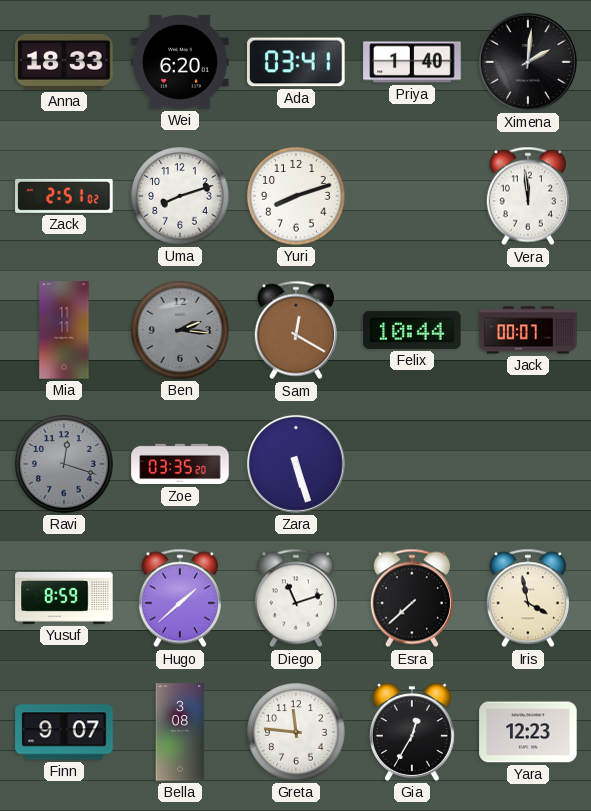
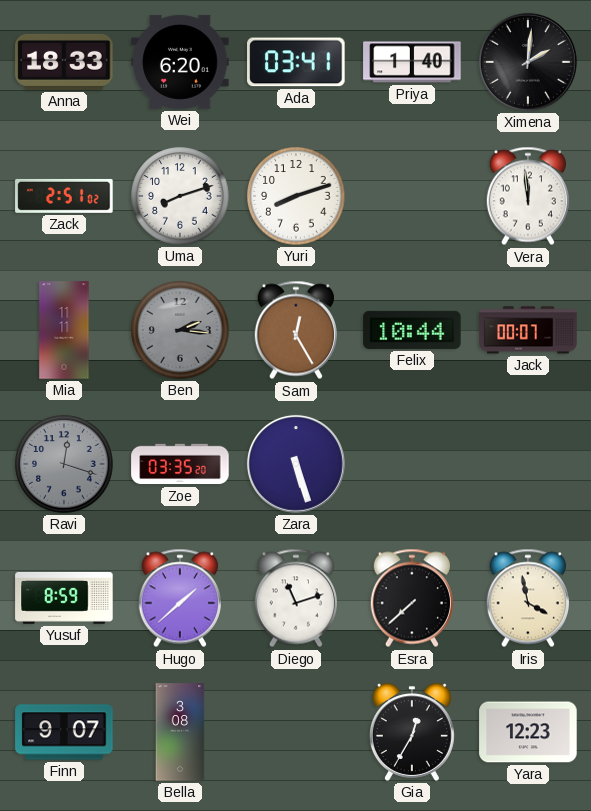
Sam: 12:20 -> 12:25 (296, 330)
Greta: 11:46 -> none (296, 732)
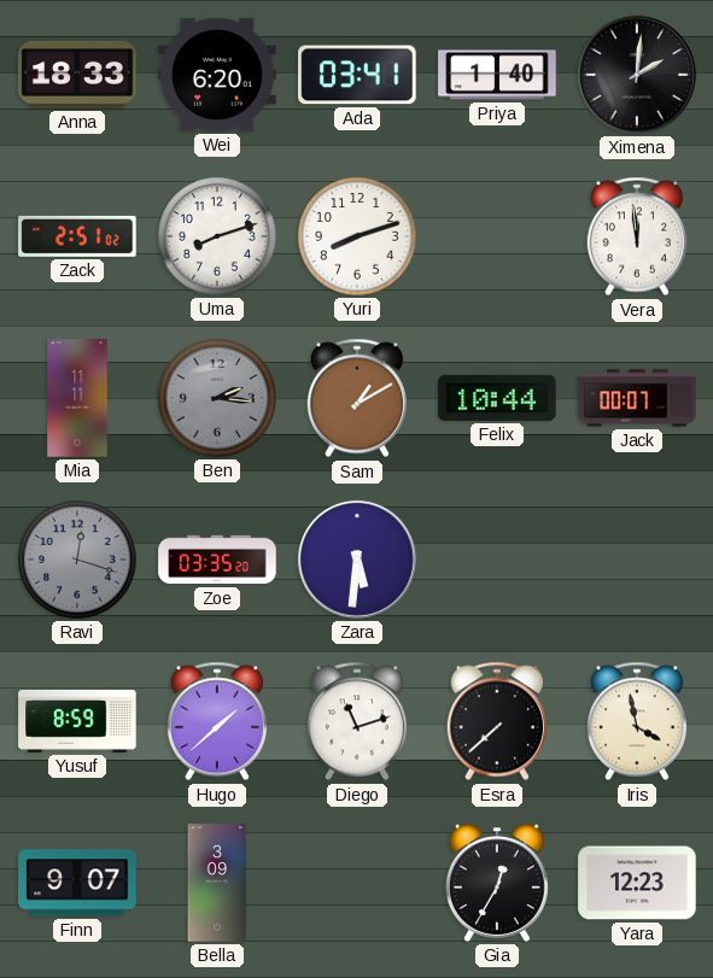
Sam: 12:25 -> 1:10 (357, 398)
Zara: 5:27 -> 5:31 (357, 560)
Bella: 3:08 -> 3:09 (217, 883)
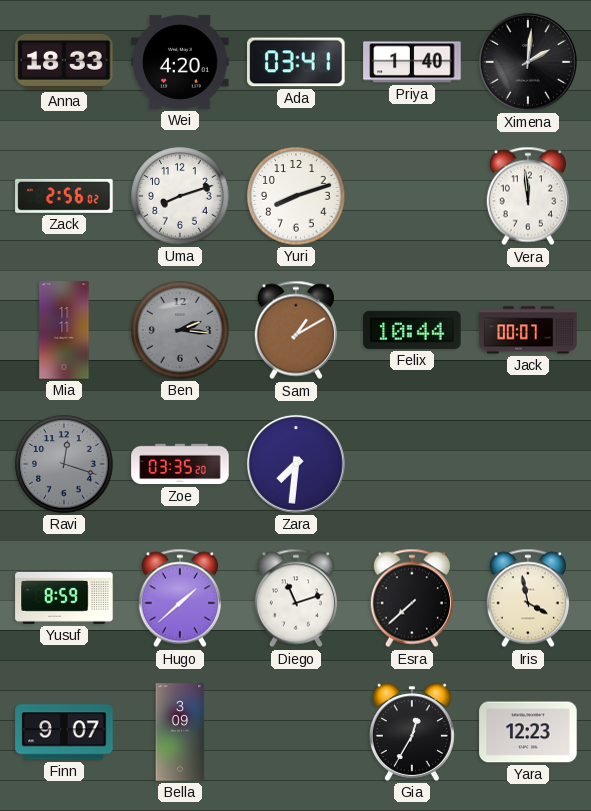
Wei: 6:20 -> 4:20 (180, 62)
Zack: 2:51 -> 2:56 (64, 196)
Zara: 5:31 -> 7:31 (296, 464)
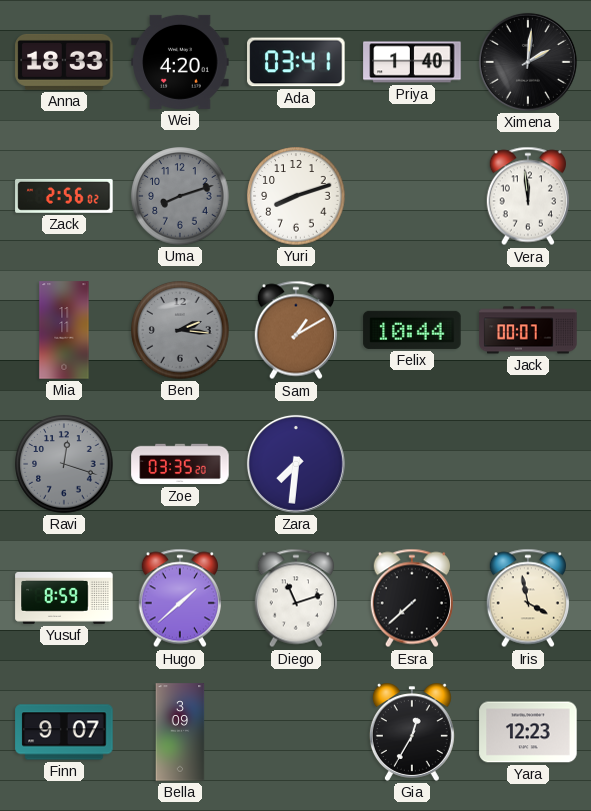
Uma dial: white -> grey (180, 196)
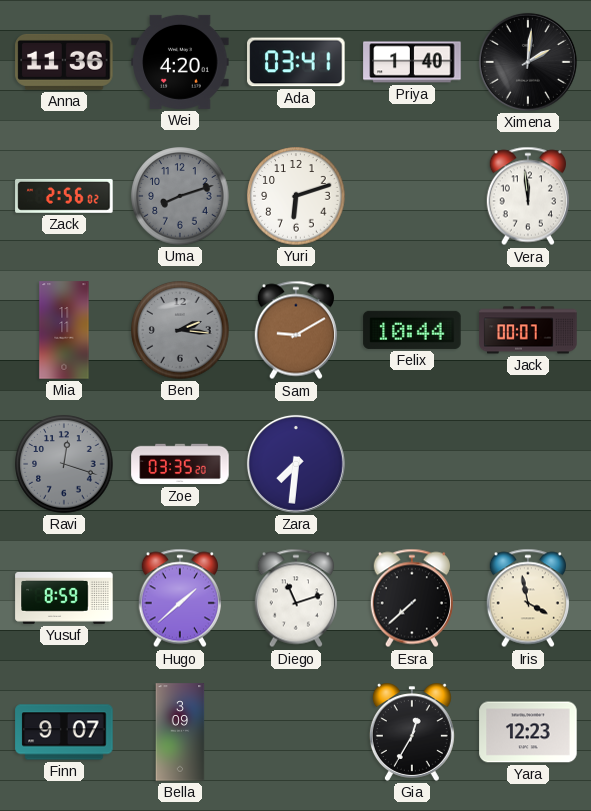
Anna: 18:33 -> 11:36 (64, 62)
Yuri: 8:12 -> 6:12 (296, 196)
Sam: 1:10 -> 9:10 (296, 330)
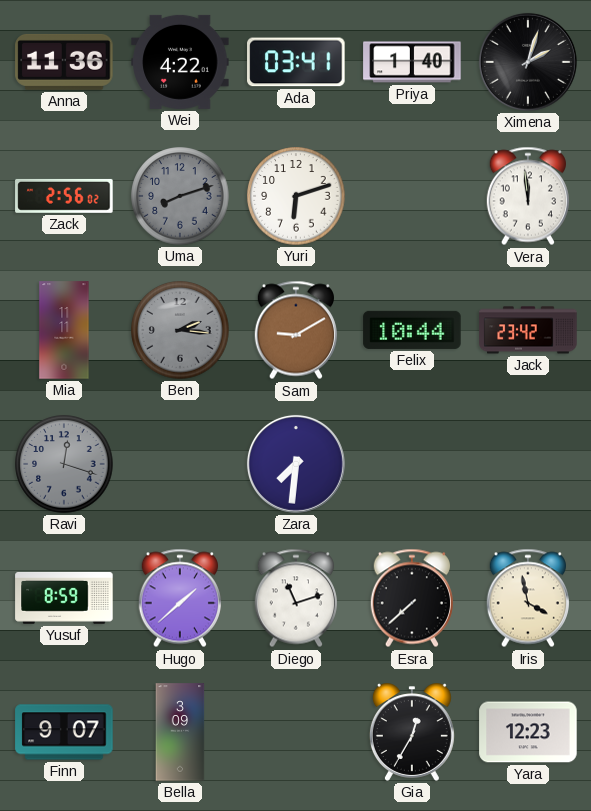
Wei: 4:20 -> 4:22 (180, 62)
Ximena: 2:01 -> 2:03 (528, 62)
Jack: 00:07 -> 23:42 (528, 330)
Zoe: 03:35 -> none (180, 464)
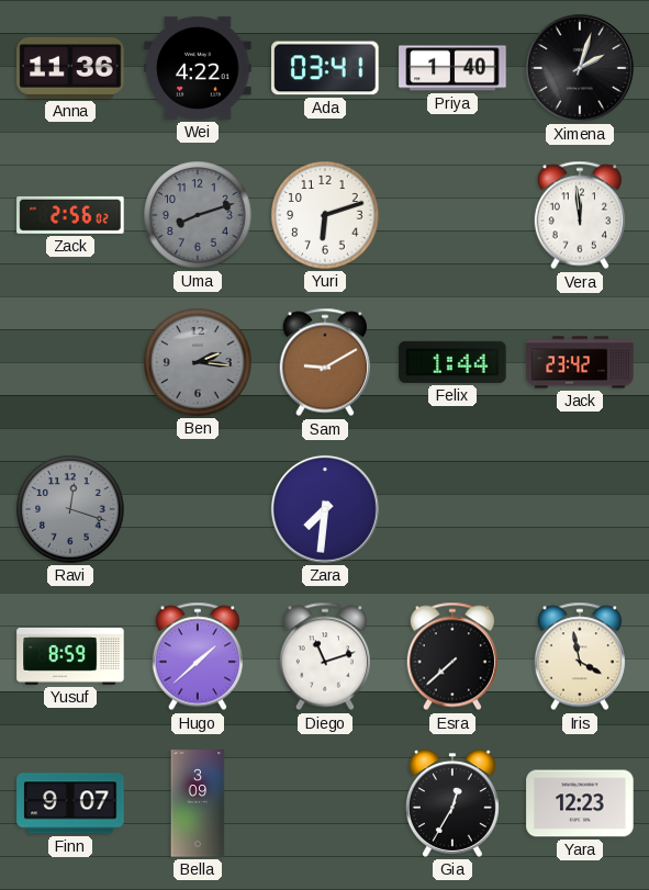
Mia: 11:11 -> none (64, 330)
Felix: 10:44 -> 1:44 (452, 362)
